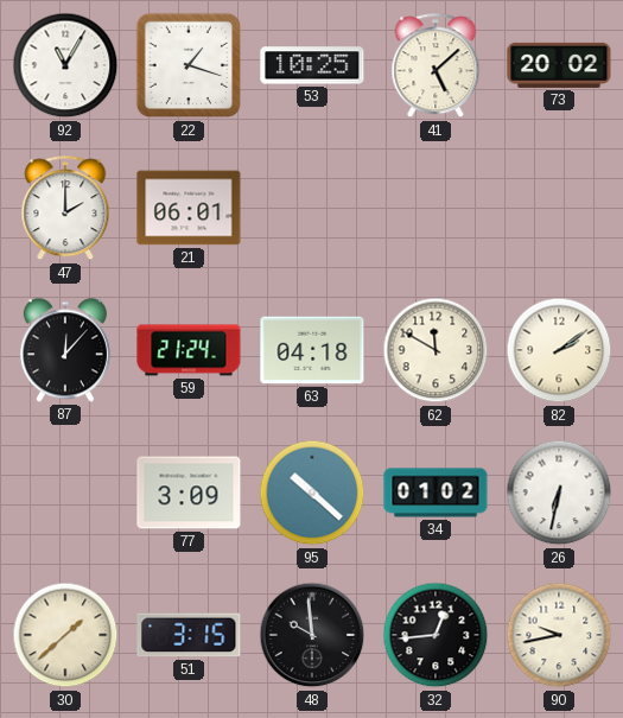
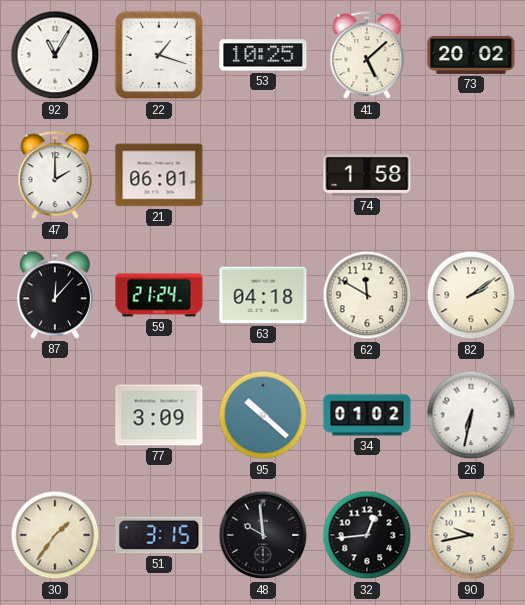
74: none -> 1:58 (367, 176)
30: 1:38 -> 1:36 (55, 535)
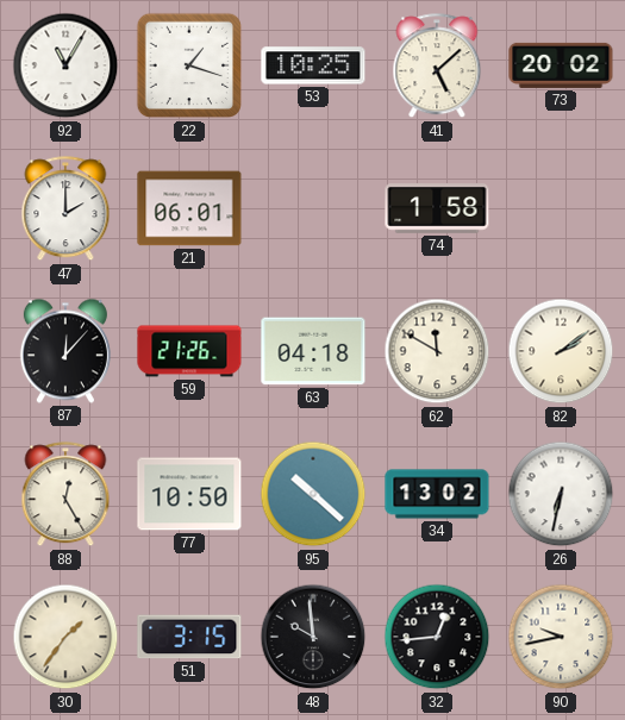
59: 21:24 -> 21:26 (189, 351)
88: none -> 12:25 (65, 495)
77: 3:09 -> 10:50 (189, 494)
34: 01:02 -> 13:02 (437, 494)
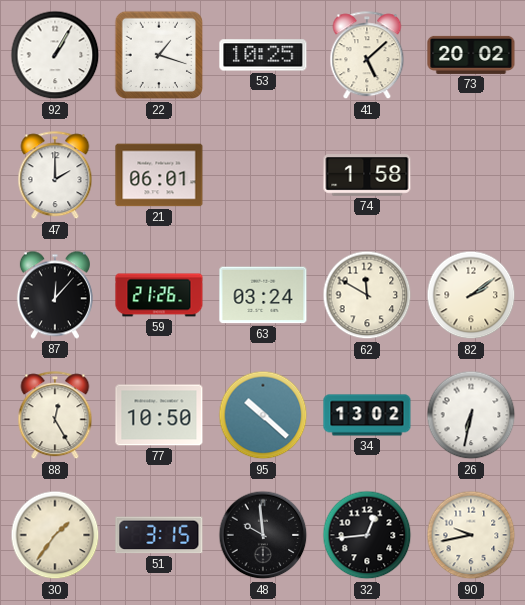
92: 11:05 -> 1:05 (55, 55)
63: 04:18 -> 03:24 (263, 295)
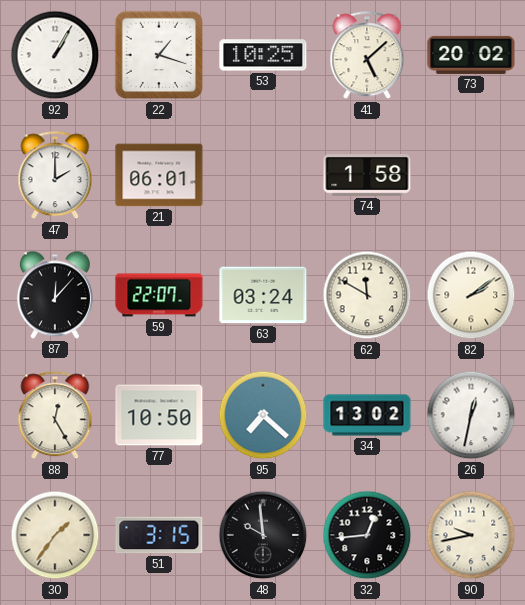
59: 21:26 -> 22:07 (159, 295)
95: 10:22 -> 7:22 (263, 415)
26: 6:32 -> 12:32 (471, 415)
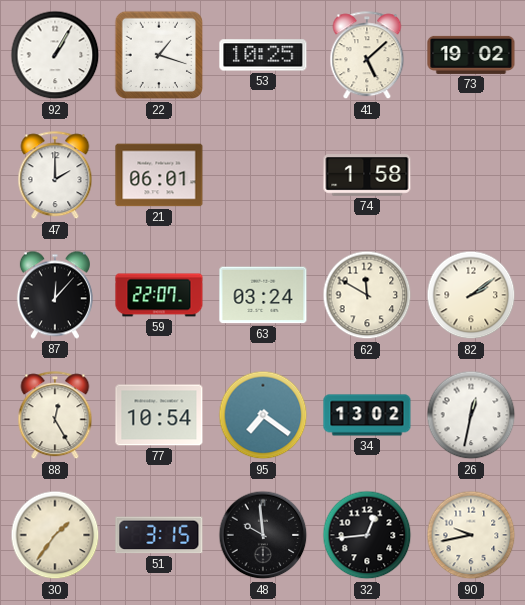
73: 20:02 -> 19:02 (471, 55)
77: 10:50 -> 10:54 (159, 415)
95: 7:22 -> 7:21 (263, 415)
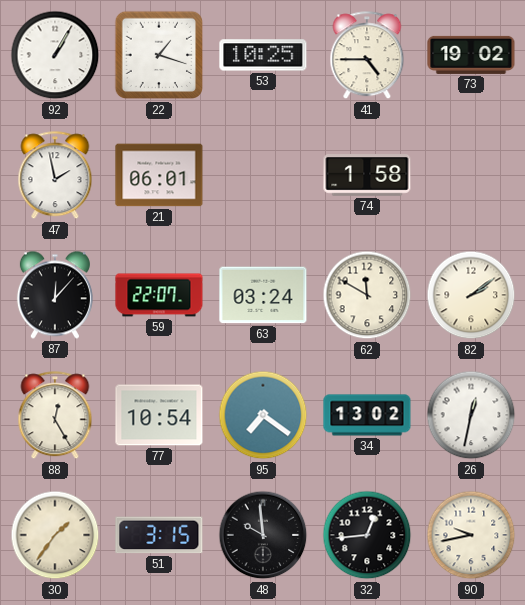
41: 5:08 -> 4:45 (367, 56)
47: 2:00 -> 1:58 (55, 176)
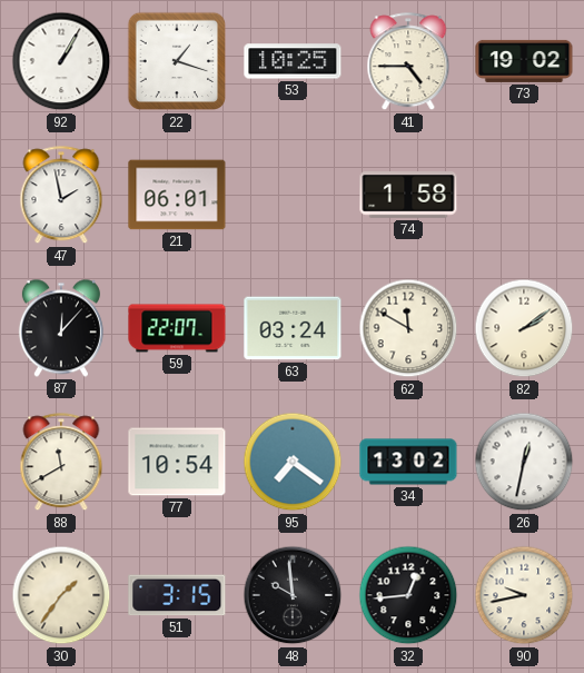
88: 12:25 -> 11:40 (61, 463)
